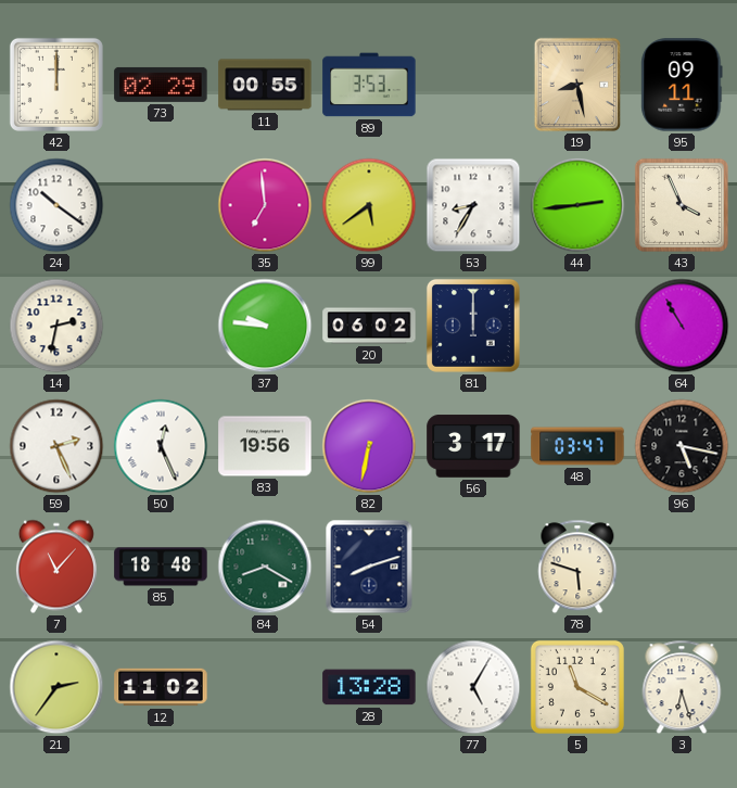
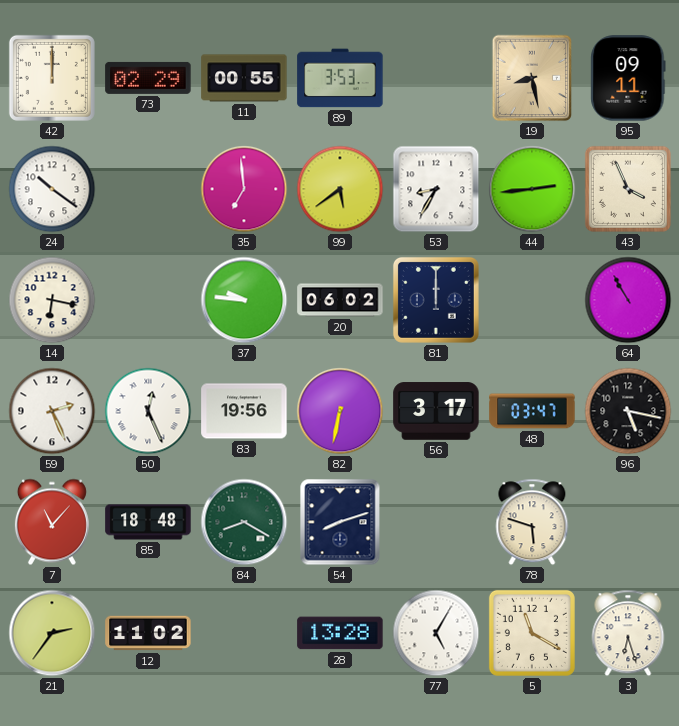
14: 2:32 -> 6:17 (52, 300)
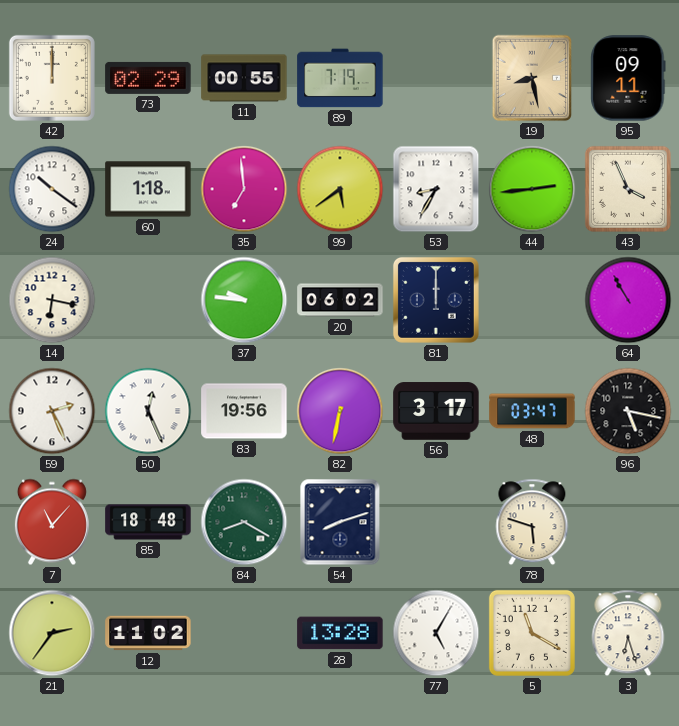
89: 3:53 -> 7:19 (340, 78)
60: none -> 1:18 (148, 189)
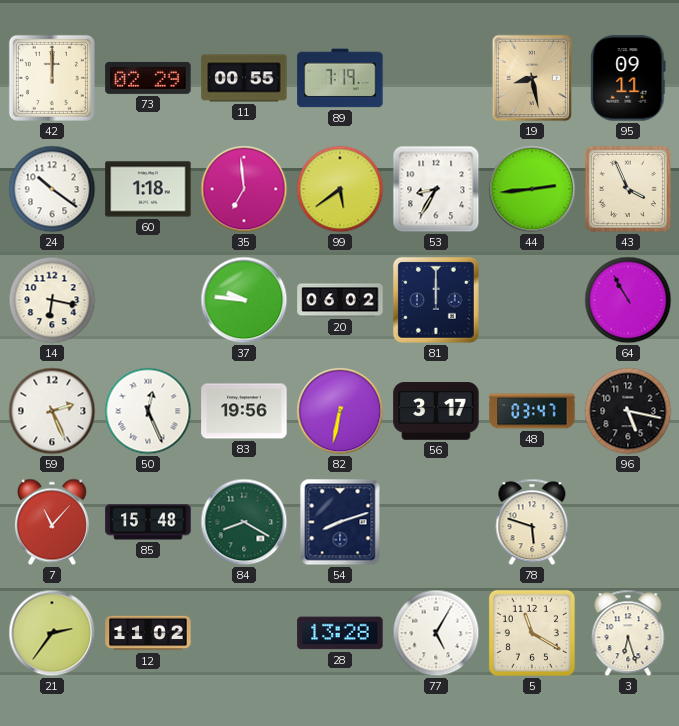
85: 18:48 -> 15:48 (148, 522)
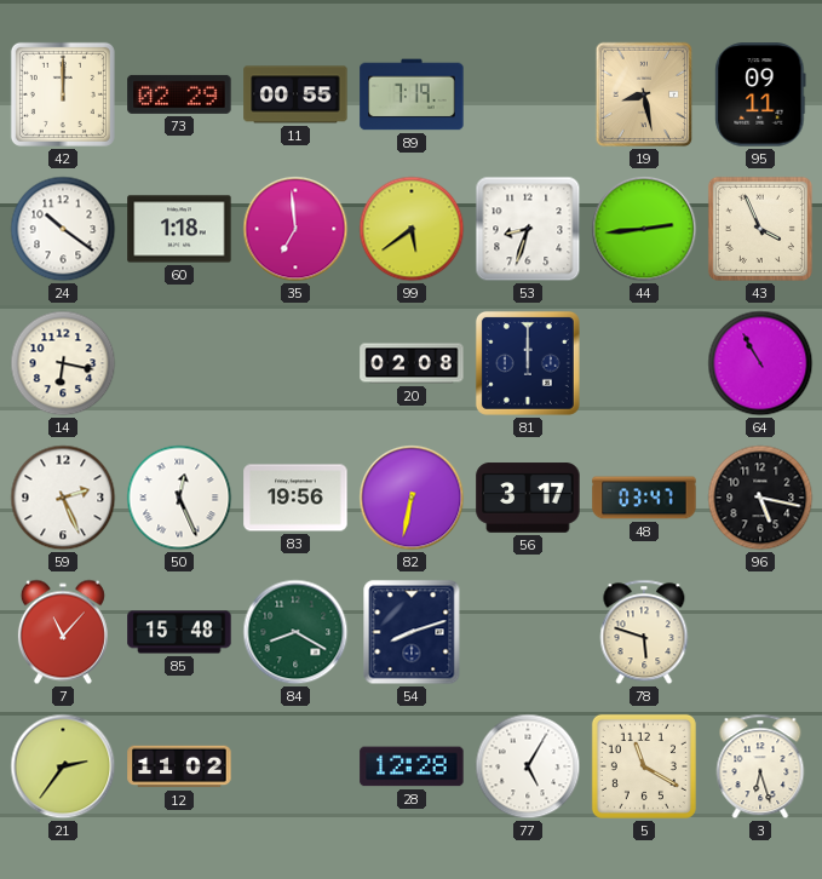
53: 8:35 -> 8:33 (528, 229)
37: 9:46 -> none (244, 300)
20: 06:02 -> 02:08 (412, 363)
28: 13:28 -> 12:28 (412, 766)
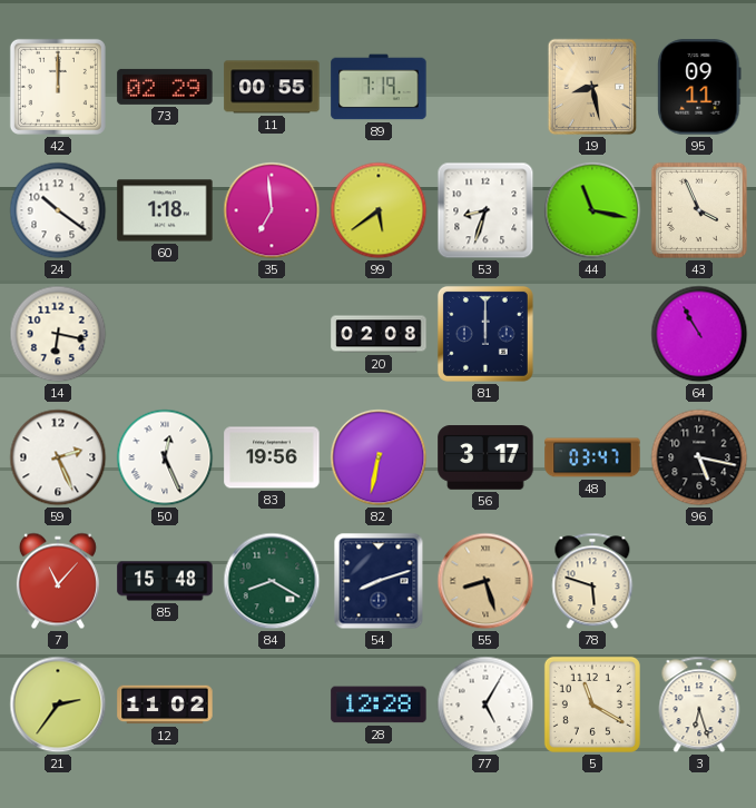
44: 2:44 -> 11:17 (592, 210)
55: none -> 8:27 (485, 581)
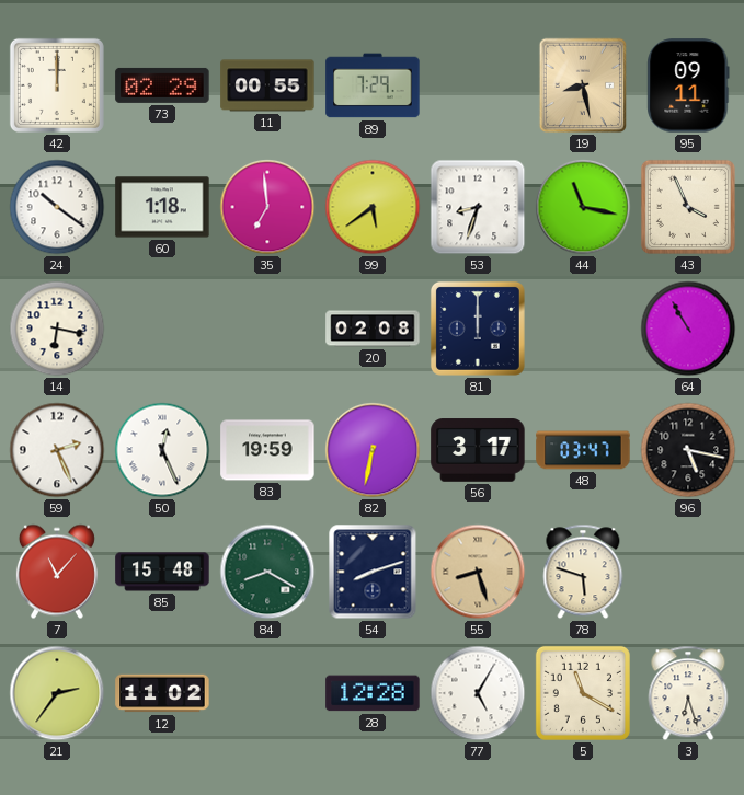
89: 7:19 -> 7:29 (373, 85)
83: 19:56 -> 19:59 (267, 450)
